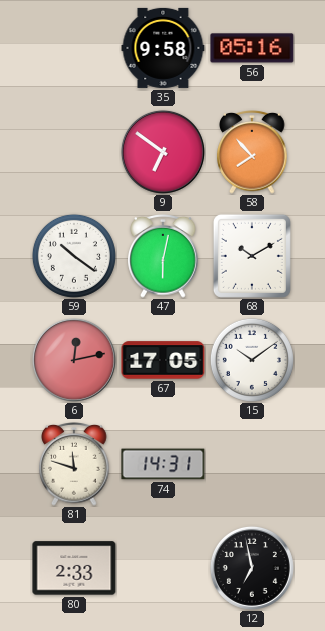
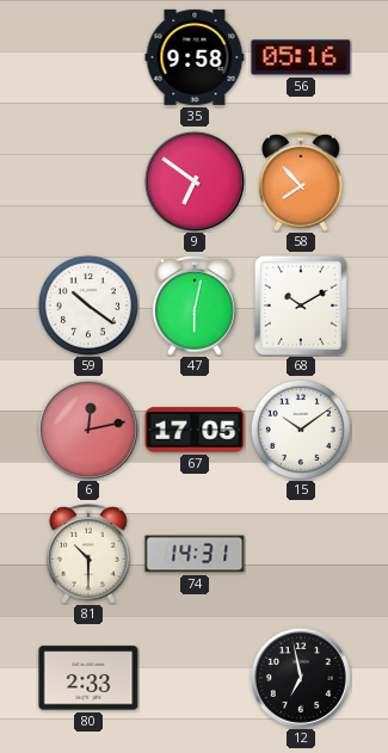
81: 11:48 -> 10:30 (88, 555)
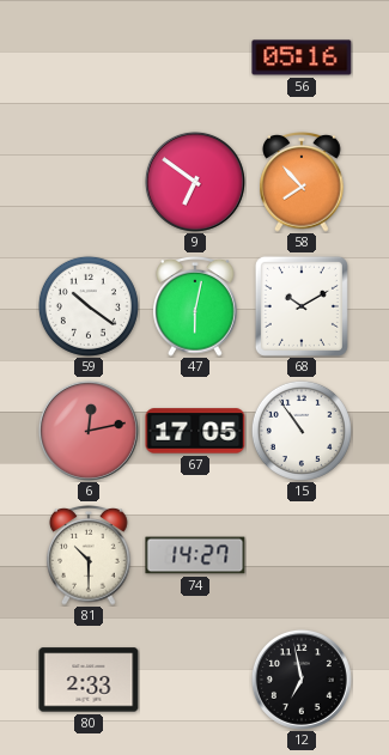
35: 9:58 -> none (195, 57)
15: 10:09 -> 10:54 (302, 431)
74: 14:31 -> 14:27 (195, 555)
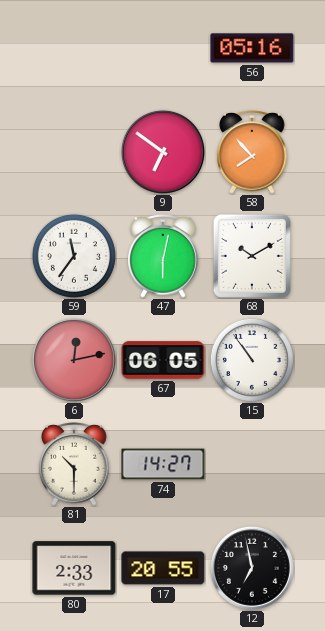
59: 10:21 -> 11:36 (74, 256)
67: 17:05 -> 06:05 (163, 360)
17: none -> 20:55 (163, 568)
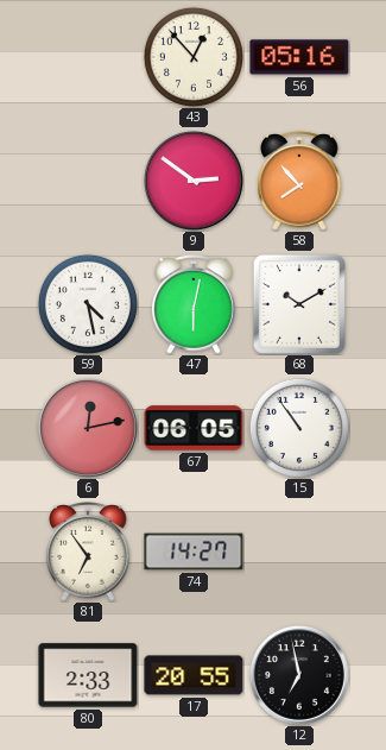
43: none -> 12:53 (194, 57)
9: 6:51 -> 2:51 (194, 181)
59: 11:36 -> 4:28 (88, 304)
81: 10:30 -> 6:54 (88, 553)
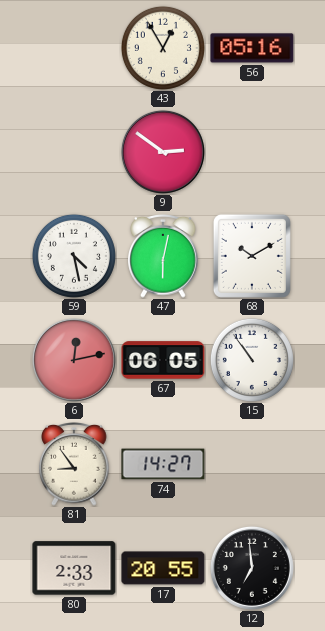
43: 12:53 -> 12:55 (163, 48)
58: 7:53 -> none (299, 182)
81: 6:54 -> 8:54 (74, 465)
12: 6:58 -> 6:59 (252, 568)
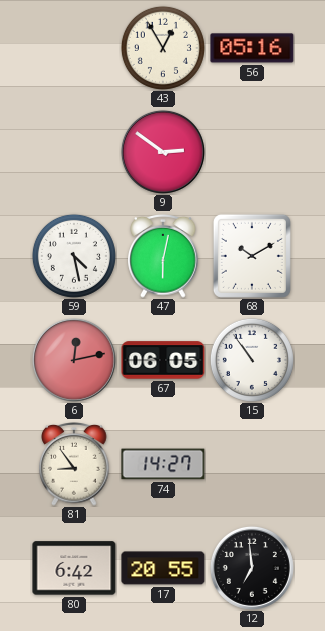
80: 2:33 -> 6:42 (74, 568)
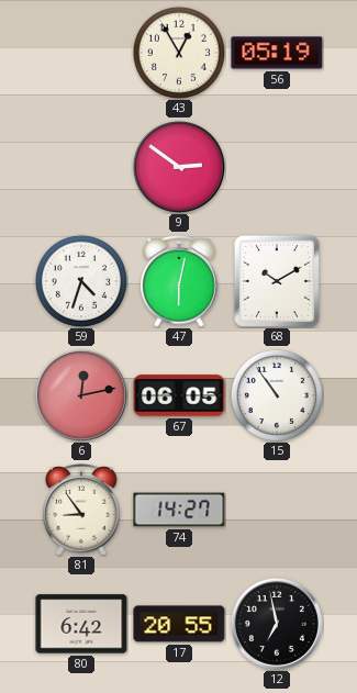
56: 05:16 -> 05:19 (277, 53)
59: 4:28 -> 4:33 (81, 281)
12: 6:59 -> 6:58 (277, 624)
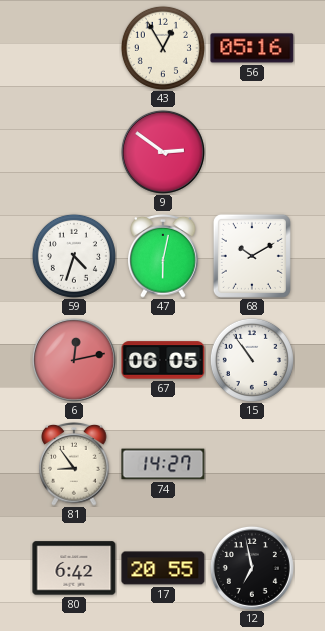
56: 05:19 -> 05:16 (252, 48)
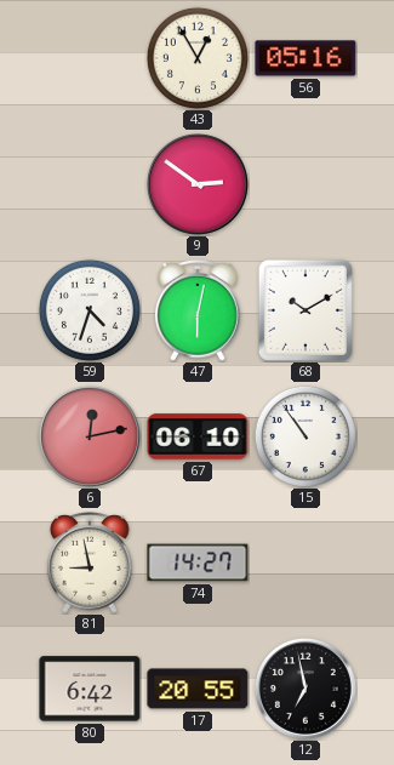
67: 06:05 -> 06:10 (198, 436)
81: 8:54 -> 8:58 (90, 564)
